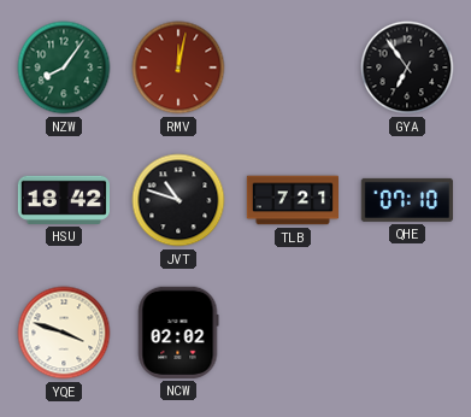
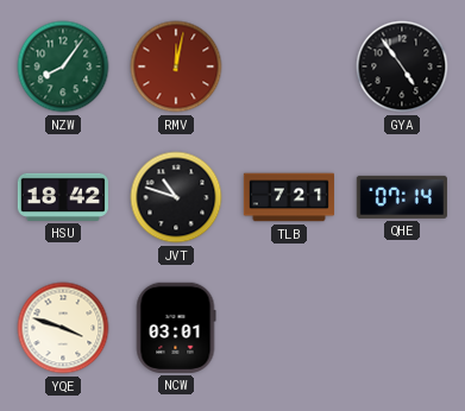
GYA: 6:54 -> 4:54 (402, 67)
QHE: 07:10 -> 07:14 (402, 197)
NCW: 02:02 -> 03:01 (176, 328)
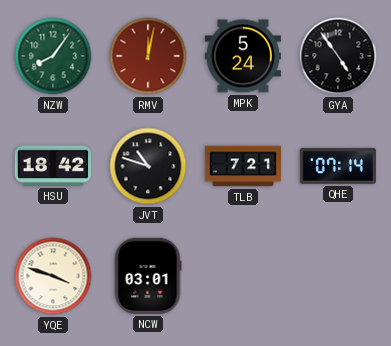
MPK: none -> 5:24 (243, 56)
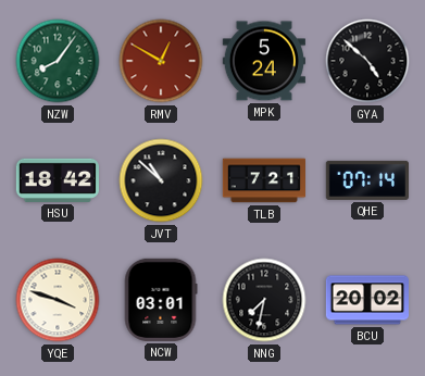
RMV: 12:02 -> 12:50 (161, 61)
GYA: 4:54 -> 4:52 (367, 61)
JVT: 10:48 -> 10:52 (161, 180)
NNG: none -> 7:32 (264, 300)
BCU: none -> 20:02 (366, 300)
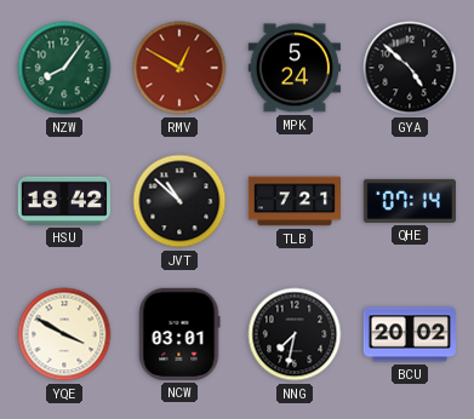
YQE: 3:48 -> 3:50 (64, 334)
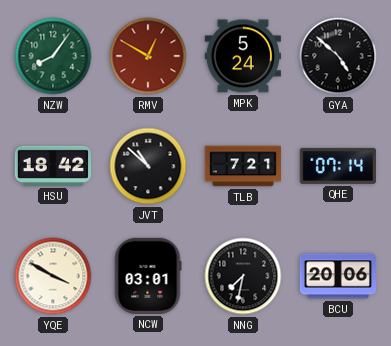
BCU: 20:02 -> 20:06 (337, 276)
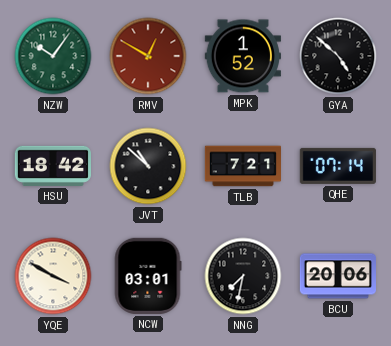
NZW: 8:06 -> 10:06 (53, 56)
MPK: 5:24 -> 1:52 (243, 56)
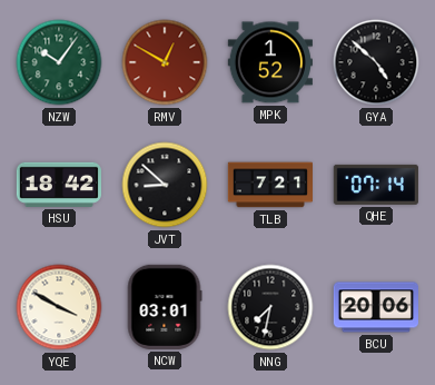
JVT: 10:52 -> 8:52 (165, 185)
